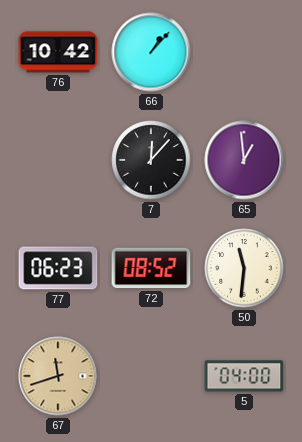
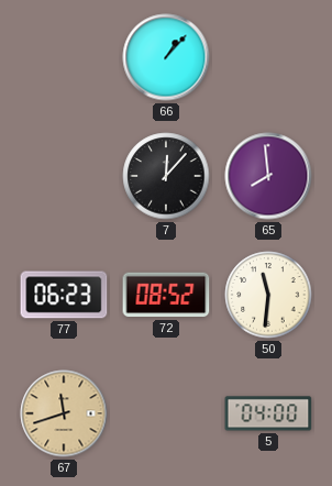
76: 10:42 -> none (58, 52)
65: 12:59 -> 7:59 (268, 176)
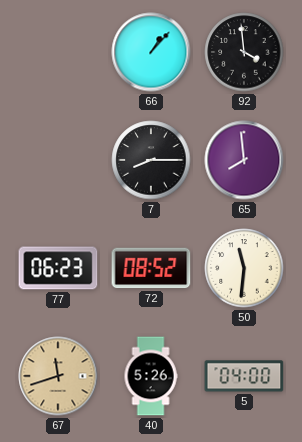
92: none -> 3:59 (244, 52)
7: 12:07 -> 8:15 (151, 160)
40: none -> 5:26 (151, 376)
